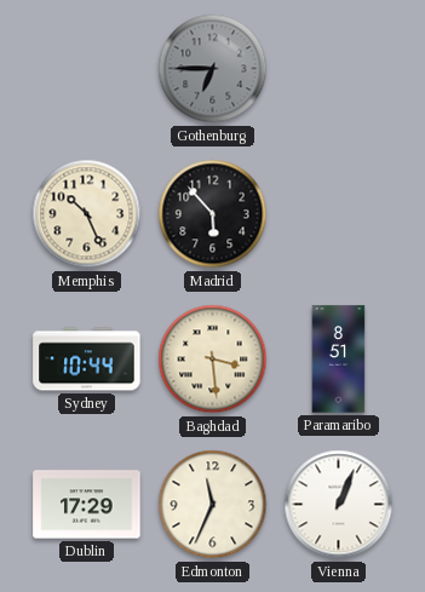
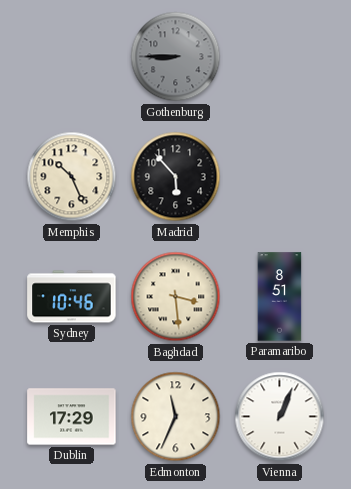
Gothenburg: 6:45 -> 8:45 (176, 57)
Sydney: 10:44 -> 10:46 (72, 297)
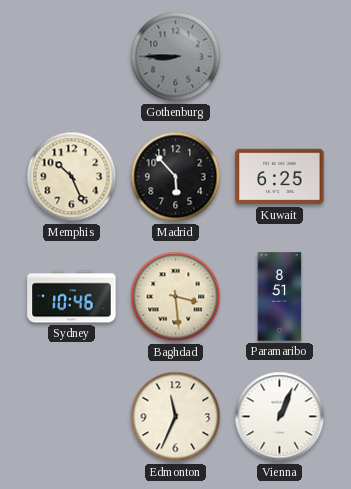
Kuwait: none -> 6:25 (280, 177)
Dublin: 17:29 -> none (72, 417)
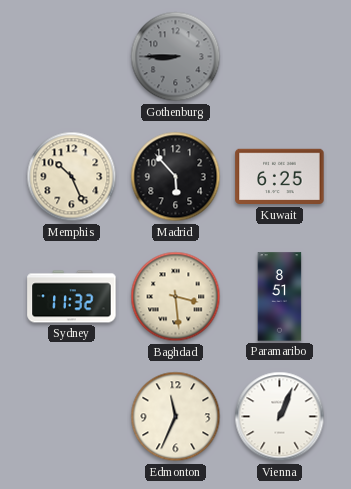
Sydney: 10:46 -> 11:32 (72, 297)
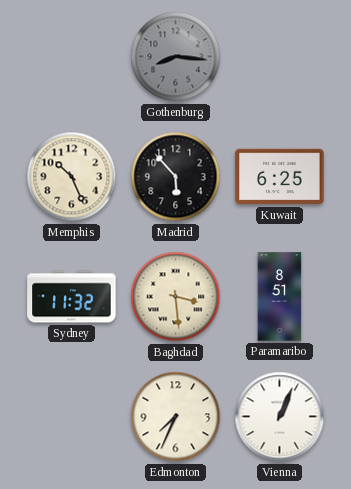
Gothenburg: 8:45 -> 8:16 (176, 57)
Edmonton: 11:34 -> 7:34 (176, 417)
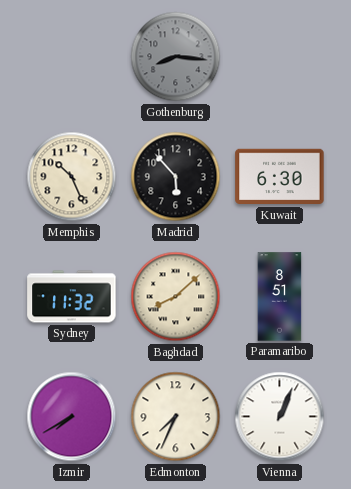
Kuwait: 6:25 -> 6:30 (280, 177)
Baghdad: 3:29 -> 8:08 (176, 297)
Izmir: none -> 7:40 (72, 417)
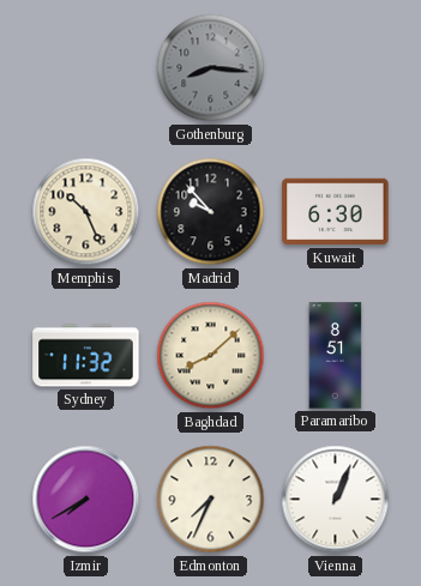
Madrid: 5:53 -> 9:53 (211, 212)
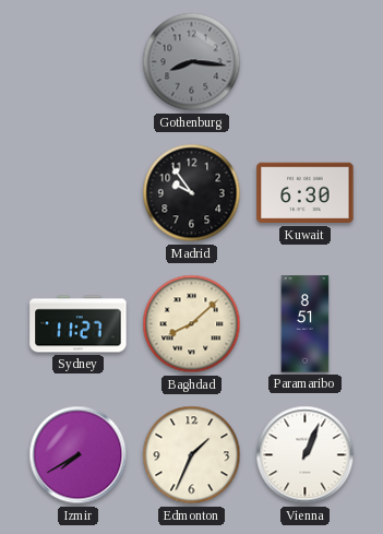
Memphis: 10:26 -> none (86, 212)
Madrid: 9:53 -> 9:54 (192, 193)
Sydney: 11:32 -> 11:27 (79, 324)
Edmonton: 7:34 -> 1:34 (192, 455)
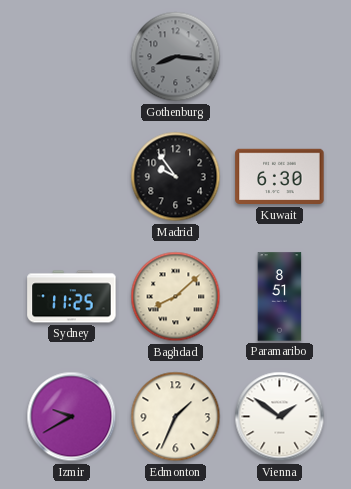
Sydney: 11:27 -> 11:25 (72, 297)
Izmir: 7:40 -> 9:40 (72, 417)
Vienna: 1:04 -> 1:51 (280, 417)
